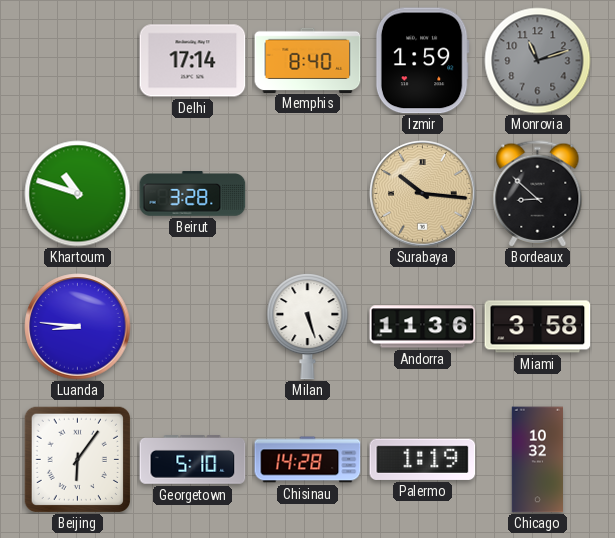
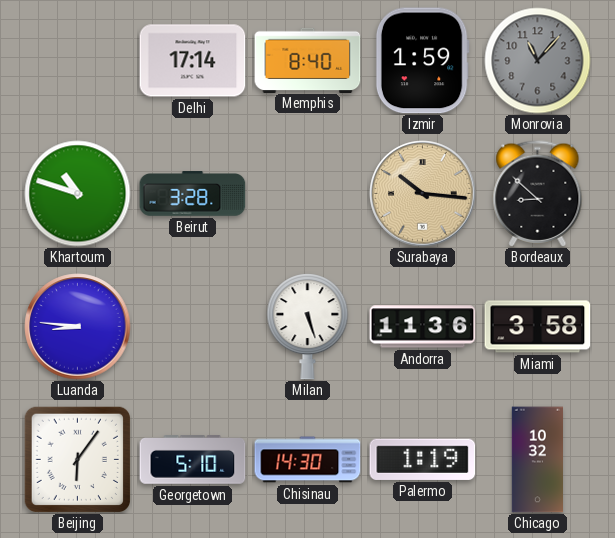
Monrovia: 11:12 -> 11:07 (538, 61)
Chisinau: 14:28 -> 14:30 (308, 460)
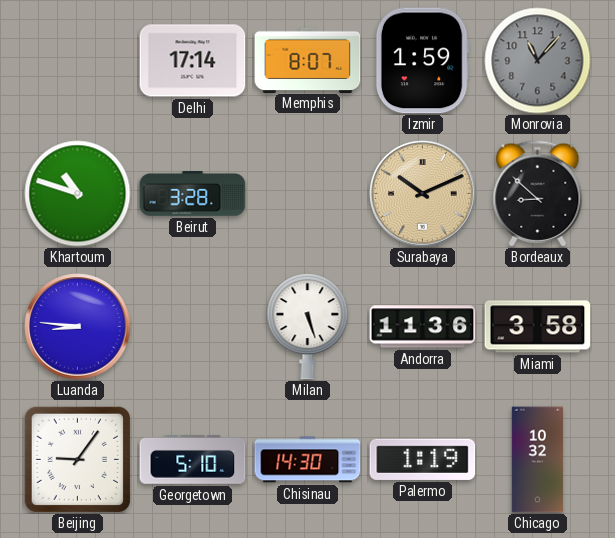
Memphis: 8:40 -> 8:07 (308, 60)
Surabaya: 10:16 -> 10:11 (423, 194)
Beijing: 6:06 -> 9:06 (77, 459)
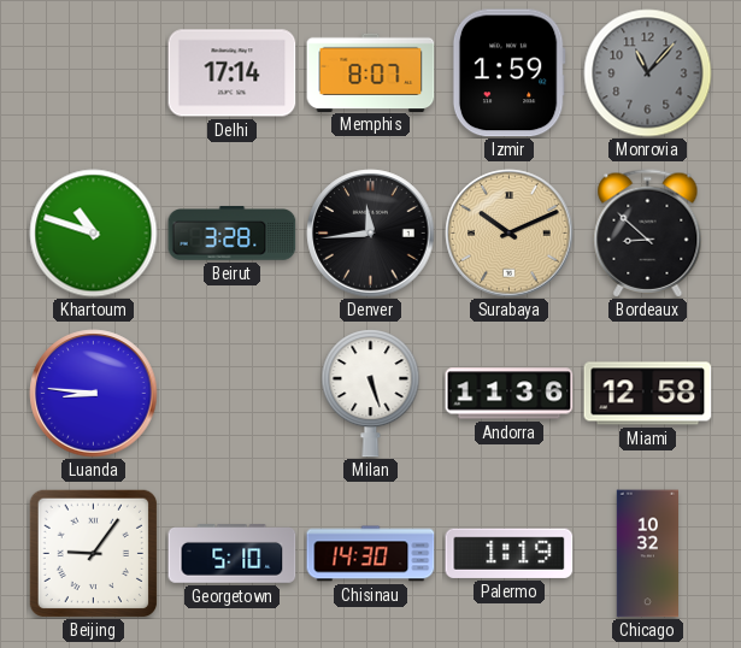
Denver: none -> 11:44 (371, 234)
Miami: 3:58 -> 12:58 (648, 394)
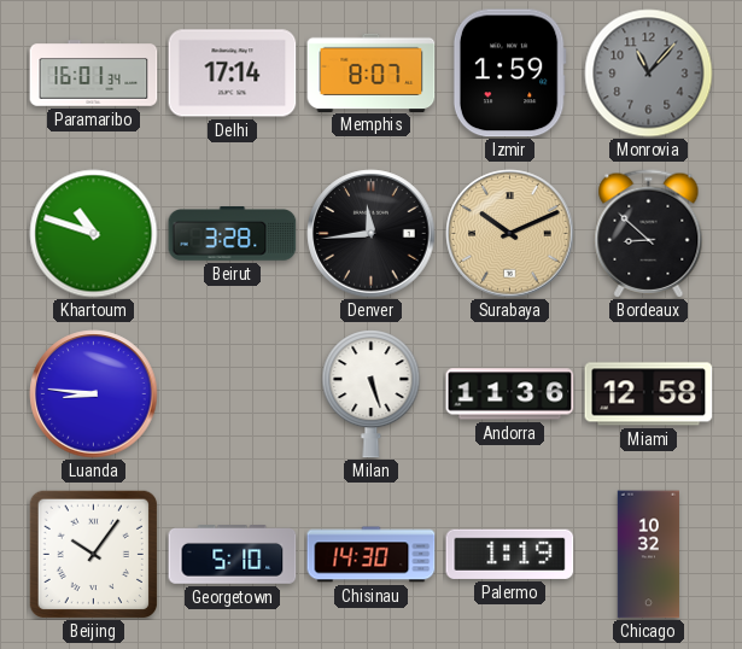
Paramaribo: none -> 16:01 (94, 74)
Beijing: 9:06 -> 10:06 (93, 554)
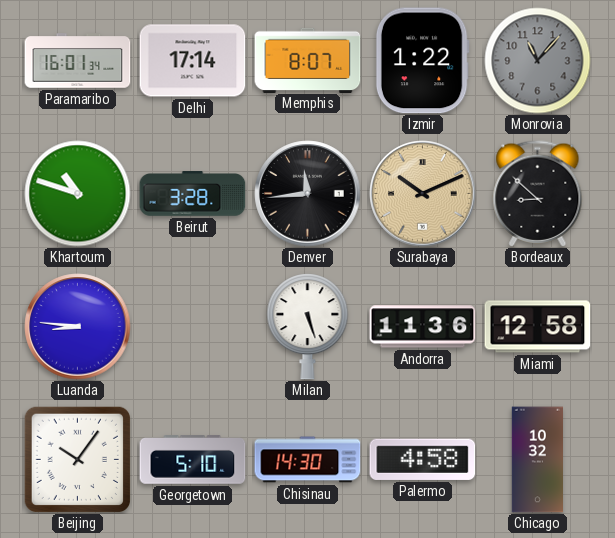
Izmir: 1:59 -> 1:22 (422, 61)
Palermo: 1:19 -> 4:58 (423, 459)
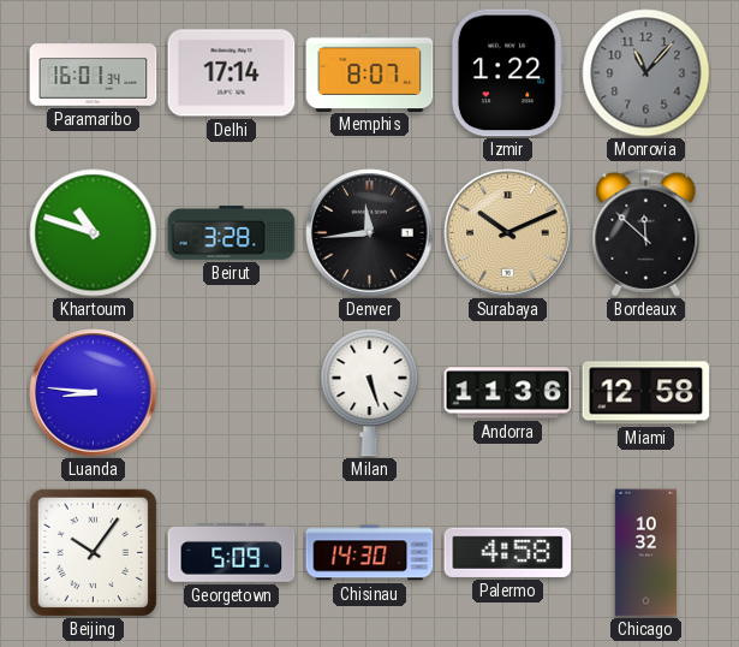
Bordeaux: 8:52 -> 11:52 (646, 233)
Georgetown: 5:10 -> 5:09 (232, 553)
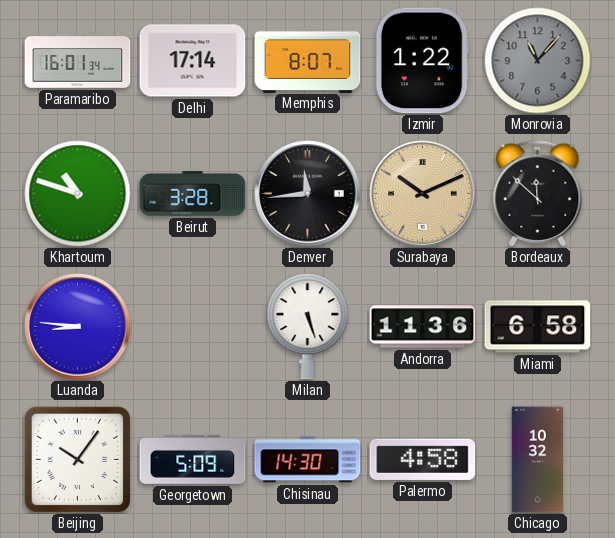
Miami: 12:58 -> 6:58 (538, 327)
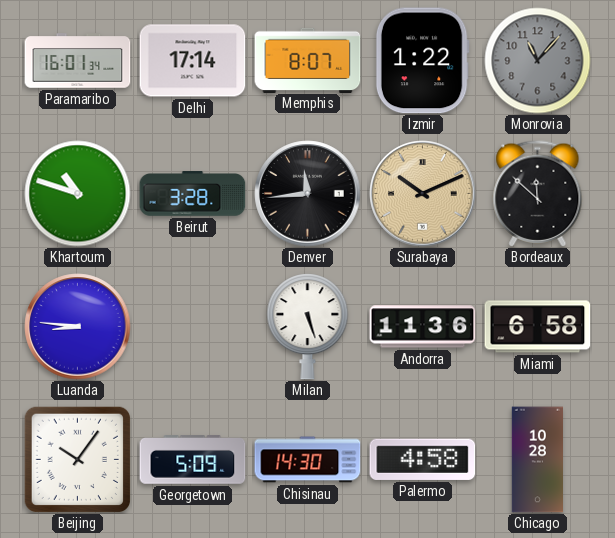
Chicago: 10:32 -> 10:28 (537, 460)
